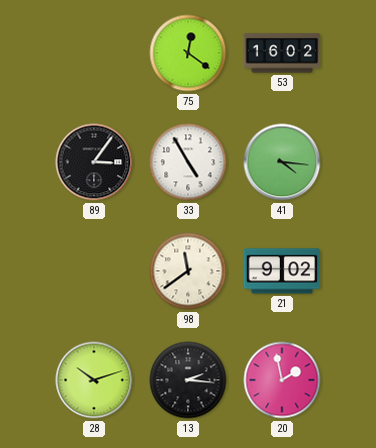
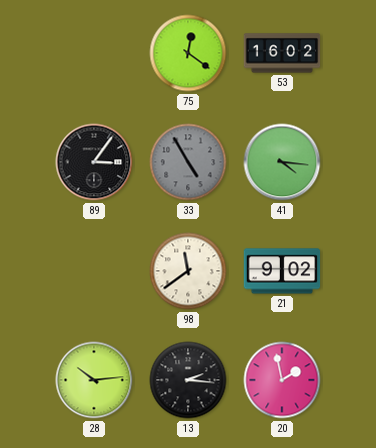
33 dial: white -> grey (188, 162)
28: 10:12 -> 10:14 (94, 380)
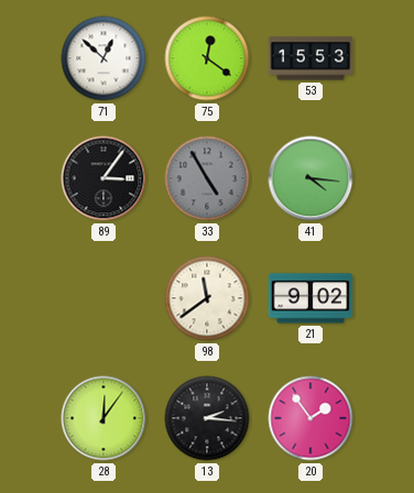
71: none -> 12:52 (103, 58)
53: 16:02 -> 15:53 (310, 58)
28: 10:14 -> 12:06 (103, 418)
20: 1:58 -> 1:54 (310, 418)
